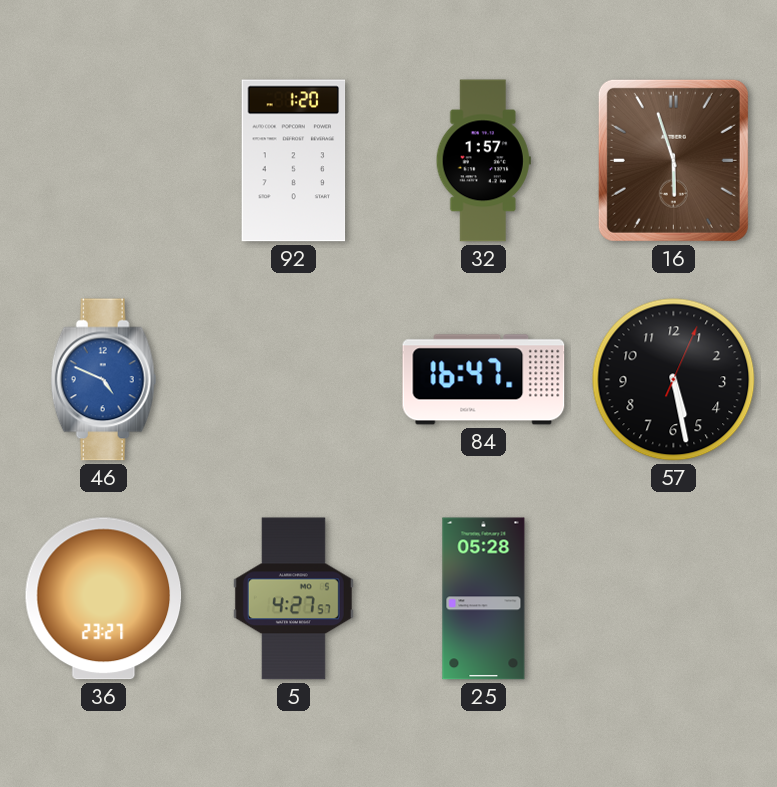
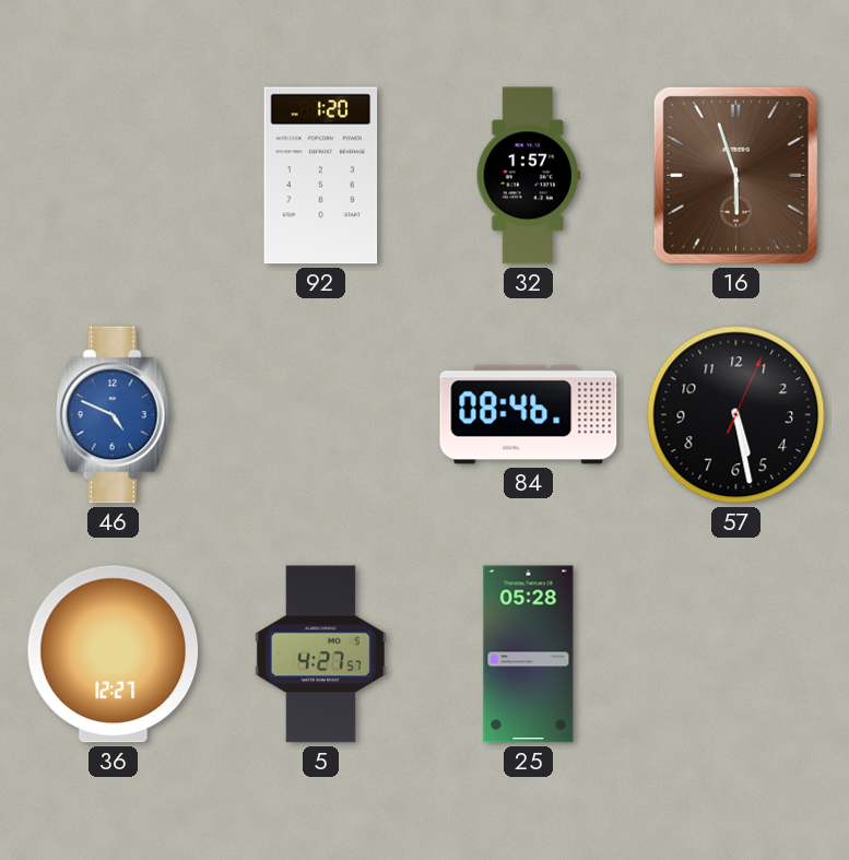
84: 16:47 -> 08:46 (529, 415)
36: 23:27 -> 12:27 (114, 655)
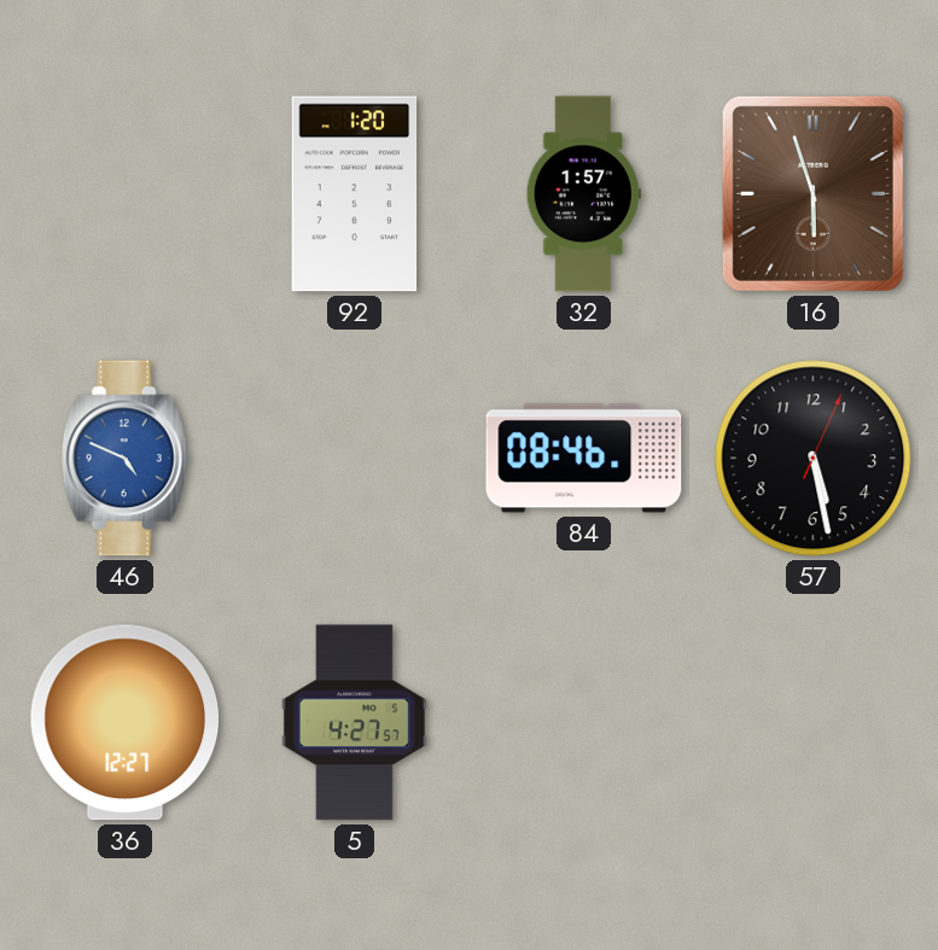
25: 05:28 -> none (529, 655)
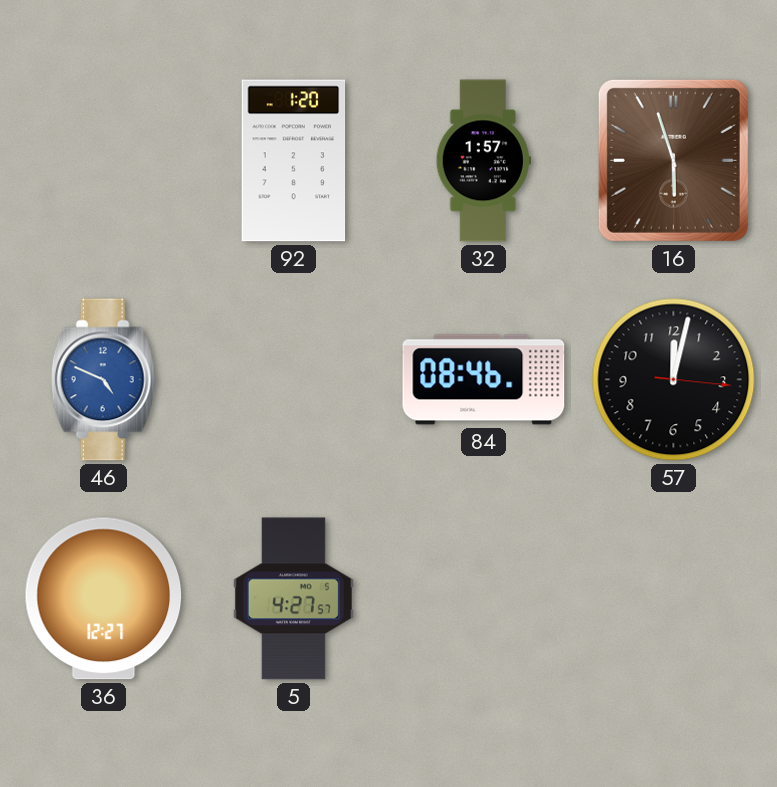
57: 5:28 -> 12:02 (674, 380)
